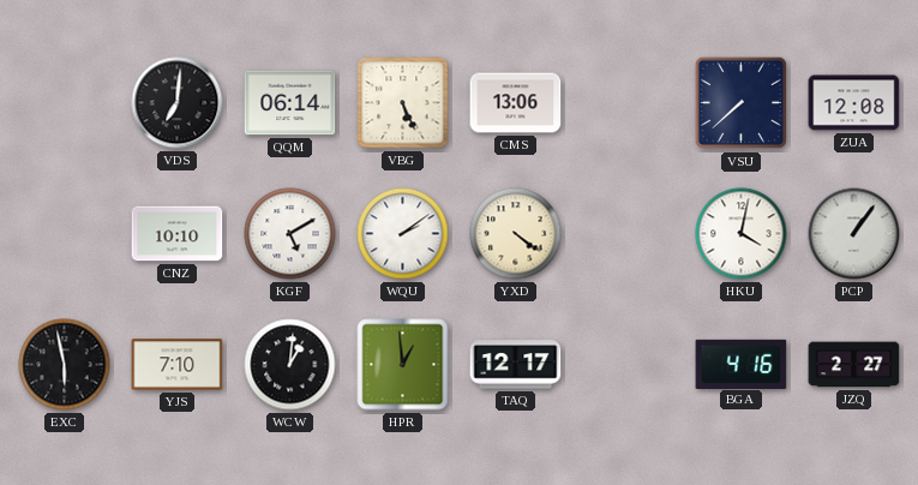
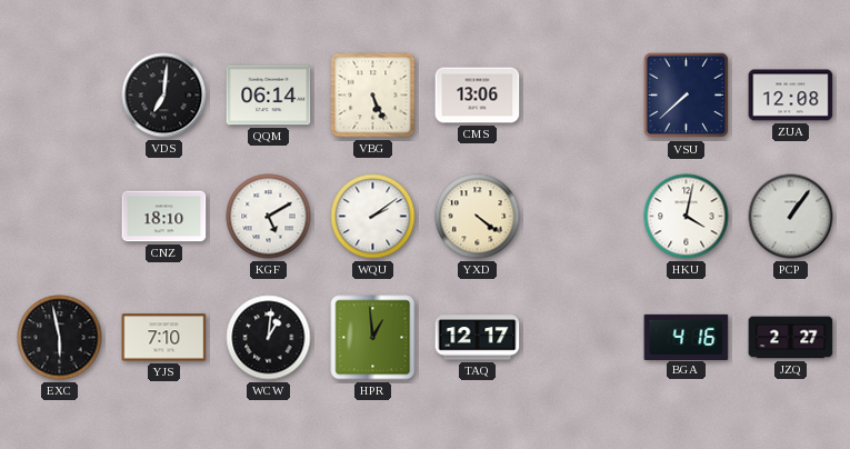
CNZ: 10:10 -> 18:10 (164, 217)
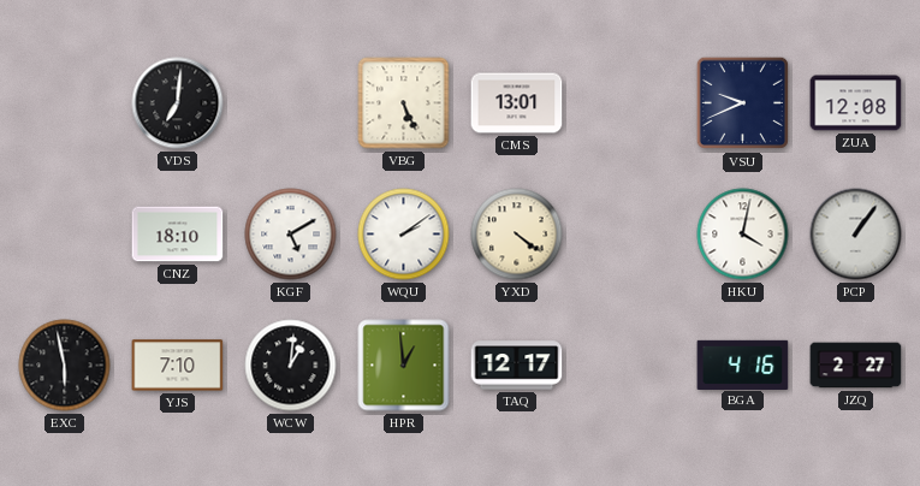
QQM: 06:14 -> none (269, 96)
CMS: 13:06 -> 13:01 (517, 103)
VSU: 7:38 -> 9:41 (743, 103)
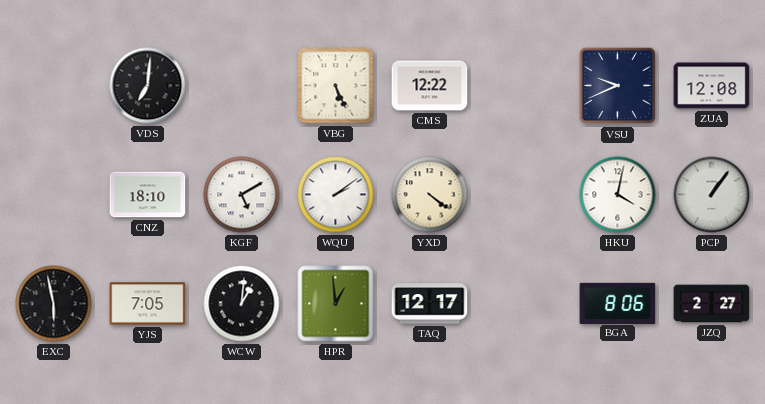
CMS: 13:01 -> 12:22 (430, 86)
YJS: 7:10 -> 7:05 (148, 304)
BGA: 4:16 -> 8:06 (618, 303)
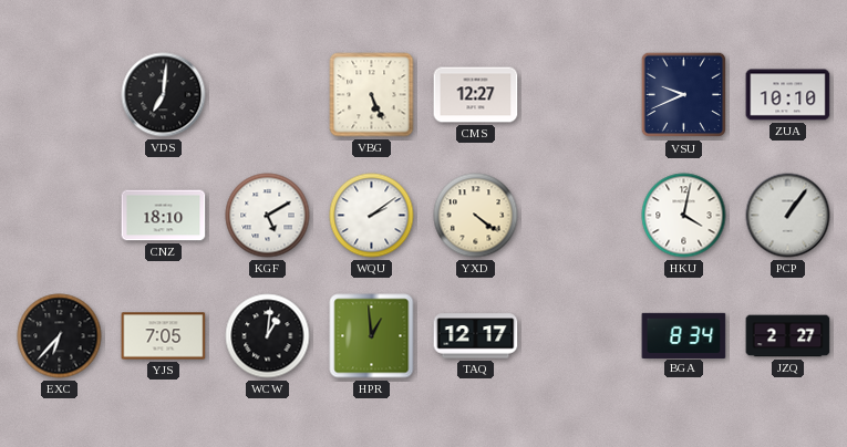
CMS: 12:22 -> 12:27 (476, 95)
ZUA: 12:08 -> 10:10 (788, 95)
EXC: 5:58 -> 6:37 (60, 336)
BGA: 8:06 -> 8:34 (684, 335)
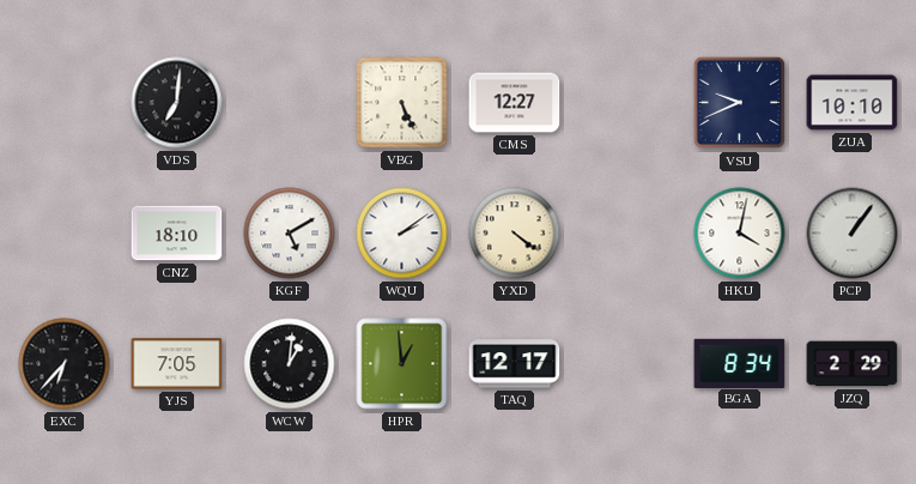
JZQ: 2:27 -> 2:29 (853, 364)
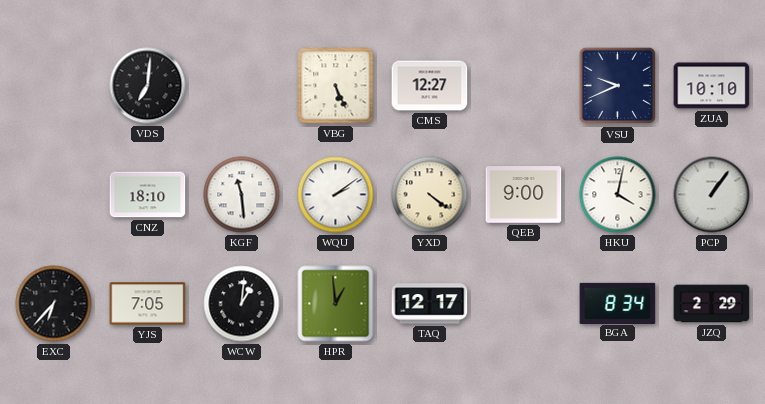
KGF: 5:10 -> 11:29 (242, 195)
QEB: none -> 9:00 (524, 195)
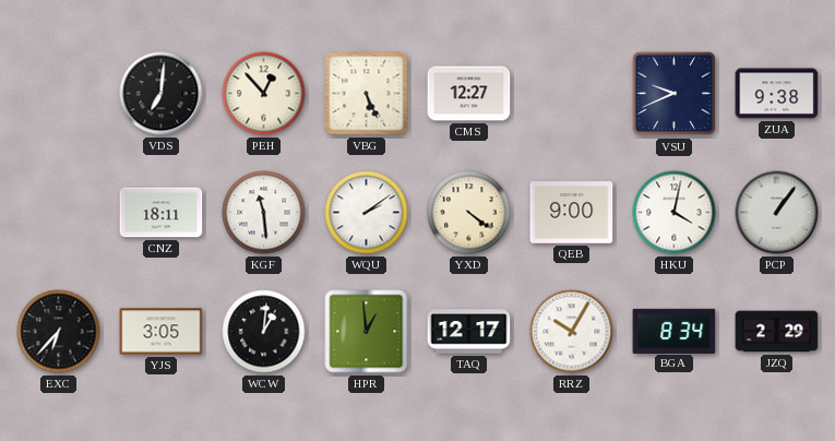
PEH: none -> 12:53 (264, 94)
ZUA: 10:10 -> 9:38 (777, 94)
CNZ: 18:10 -> 18:11 (162, 213)
YJS: 7:05 -> 3:05 (162, 332)
RRZ: none -> 10:05 (572, 332)
